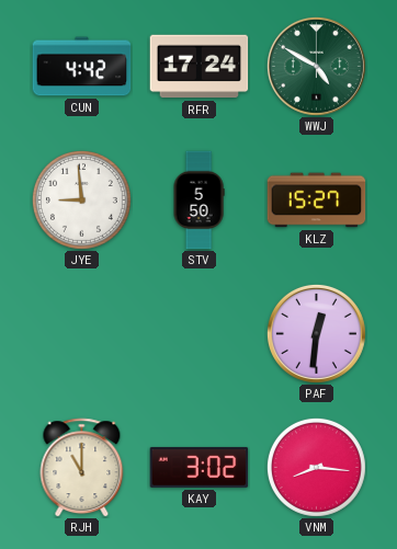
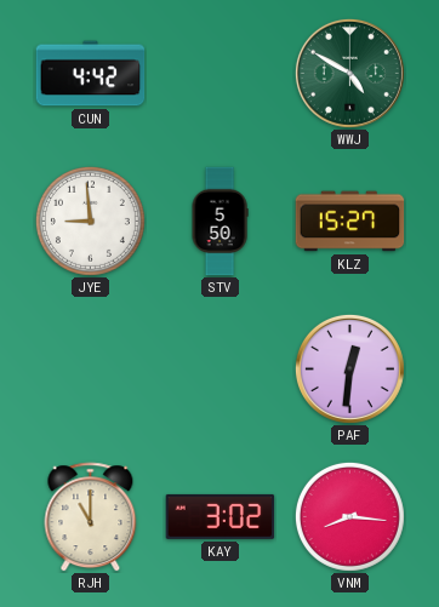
RFR: 17:24 -> none (200, 67)
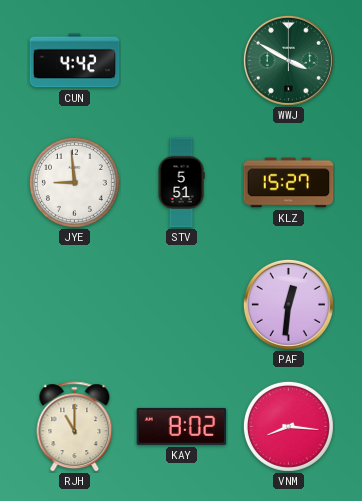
WWJ: 4:50 -> 3:50 (288, 60)
STV: 5:50 -> 5:51 (181, 183)
KAY: 3:02 -> 8:02 (182, 426)
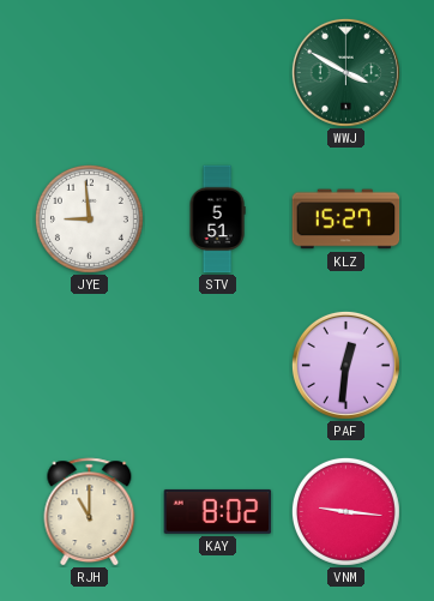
CUN: 4:42 -> none (75, 61)
VNM: 8:16 -> 9:16 (345, 511)
